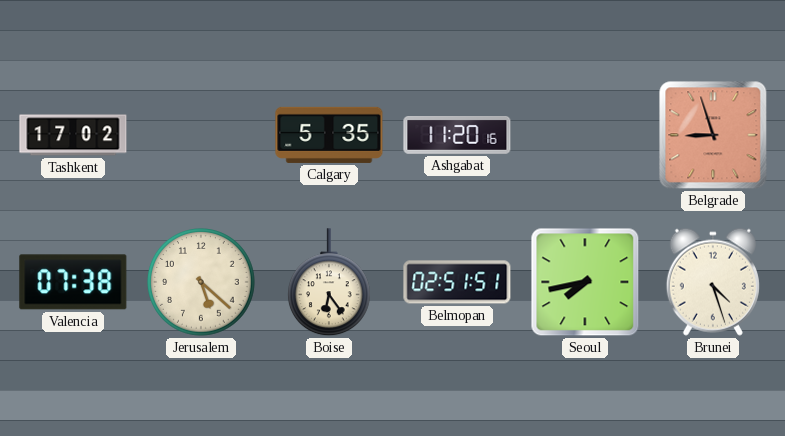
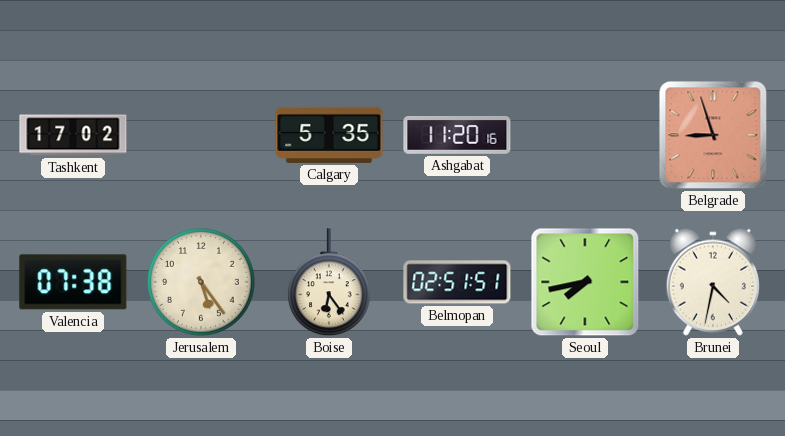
Jerusalem: 5:22 -> 5:24 (202, 283)
Brunei: 4:27 -> 4:32 (713, 282)
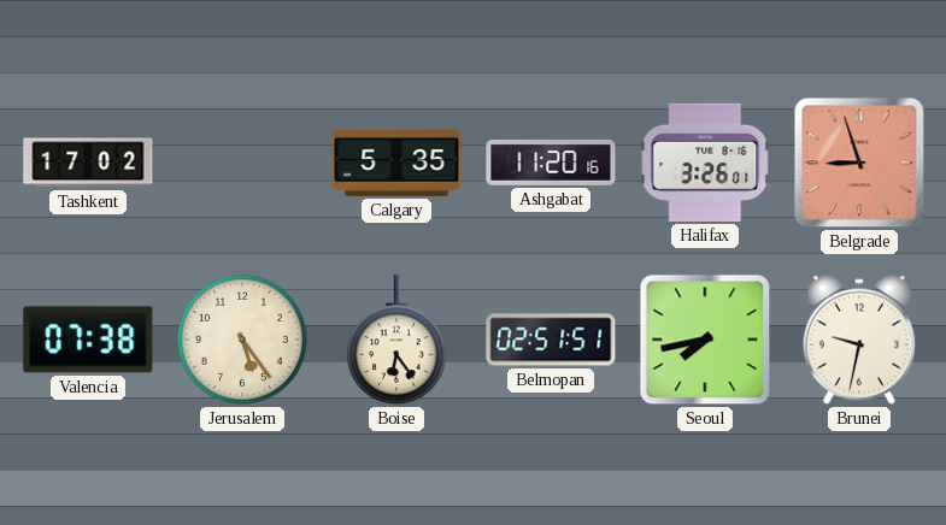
Halifax: none -> 3:26 (705, 163)
Brunei: 4:32 -> 9:32 (859, 340)
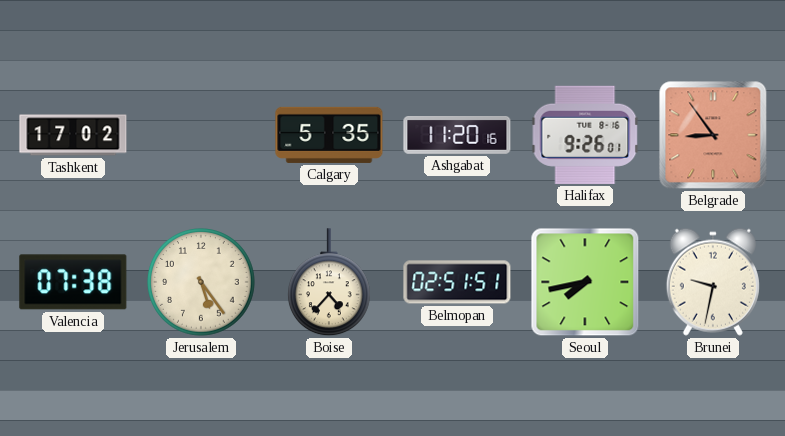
Halifax: 3:26 -> 9:26 (585, 135)
Belgrade: 8:57 -> 8:54 (713, 135)
Boise: 6:24 -> 4:37 (329, 283)
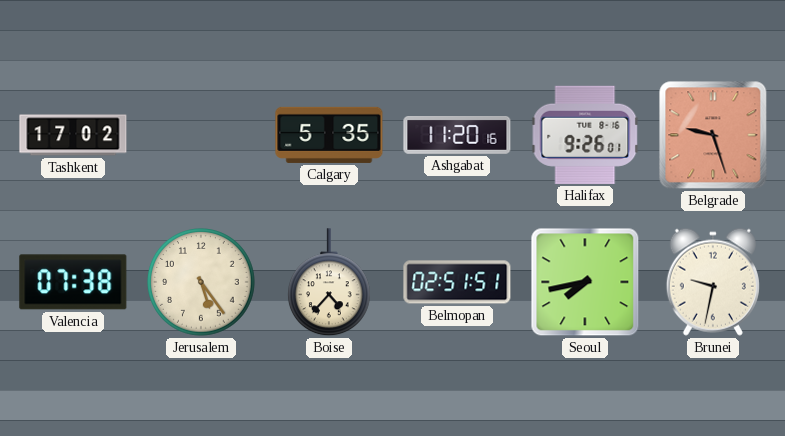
Belgrade: 8:54 -> 9:27 (713, 135)
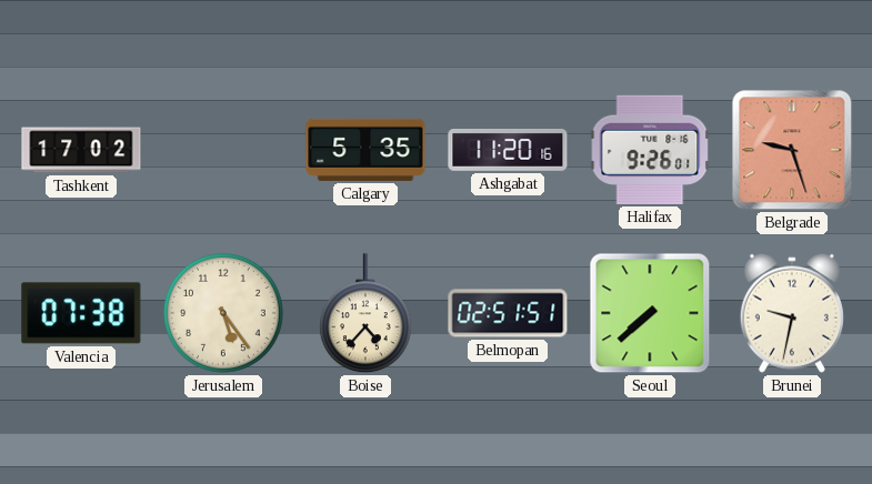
Seoul: 7:43 -> 7:38 (650, 313)
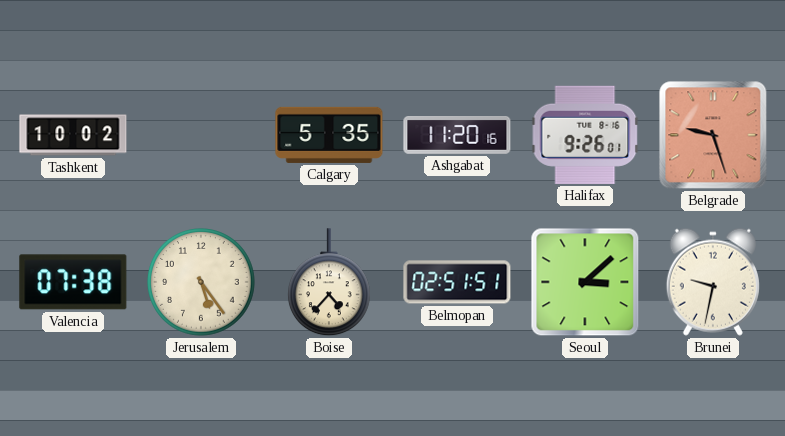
Tashkent: 17:02 -> 10:02 (73, 135)
Seoul: 7:38 -> 3:08 (585, 282)
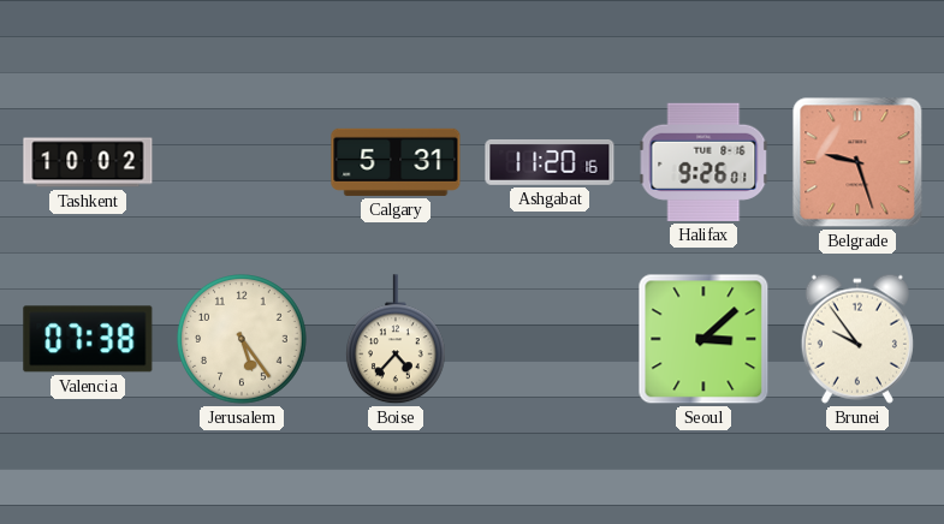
Calgary: 5:35 -> 5:31 (396, 162)
Belmopan: 02:51 -> none (457, 282)
Brunei: 9:32 -> 9:54 (857, 339)
